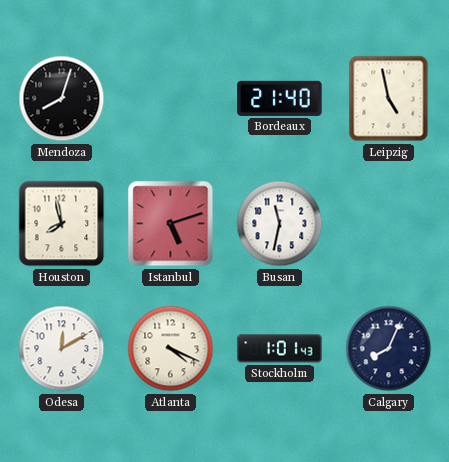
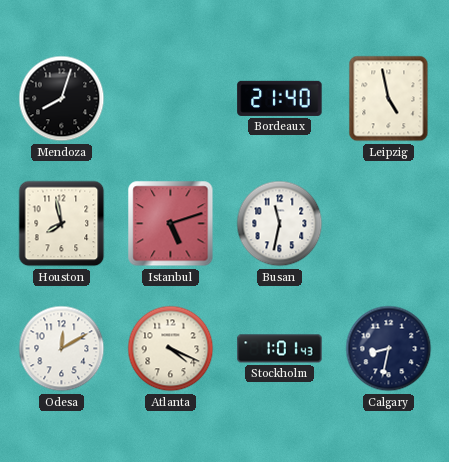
Calgary: 8:04 -> 8:32 (389, 349)
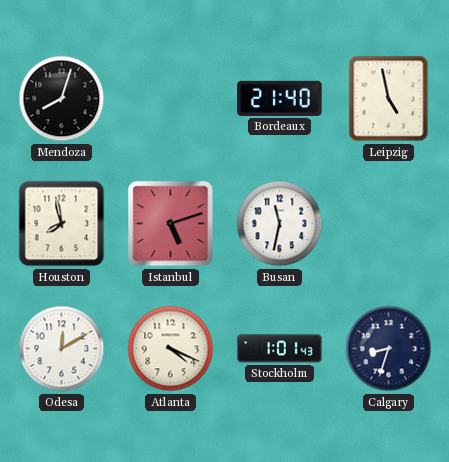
Calgary: 8:32 -> 8:33 (389, 349)
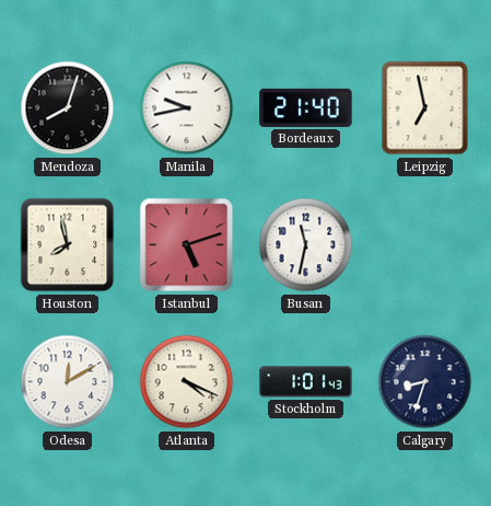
Manila: none -> 9:43 (187, 108)
Leipzig: 4:58 -> 6:58 (425, 108)
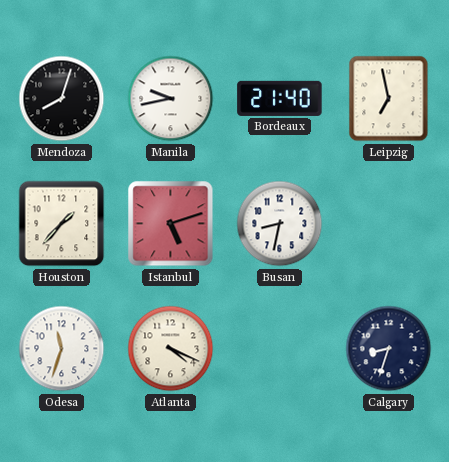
Houston: 7:58 -> 1:37 (62, 224)
Busan: 11:32 -> 8:32 (280, 224)
Odesa: 12:10 -> 11:33 (62, 349)
Stockholm: 1:01 -> none (306, 382)
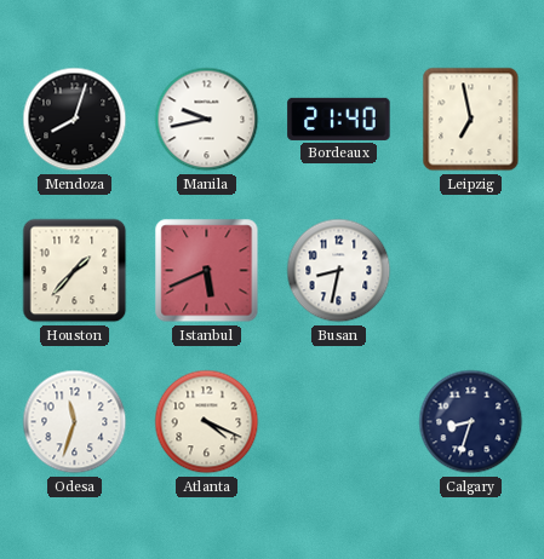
Istanbul: 5:12 -> 5:41 (207, 271)
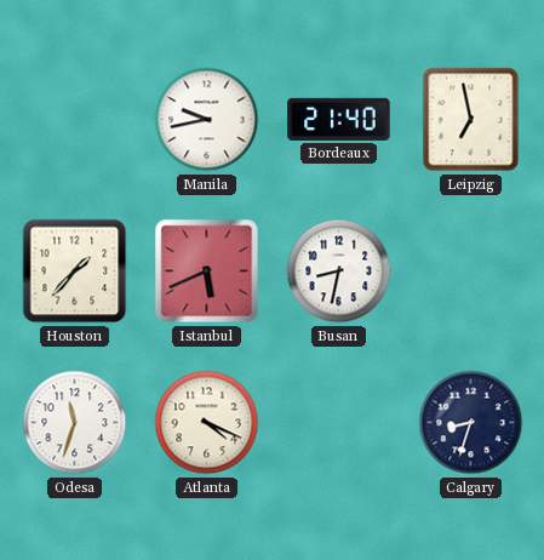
Mendoza: 8:03 -> none (75, 120)
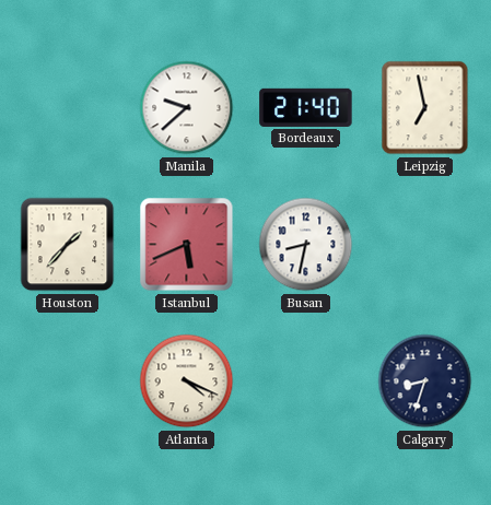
Manila: 9:43 -> 9:38 (187, 108)
Odesa: 11:33 -> none (75, 423)
